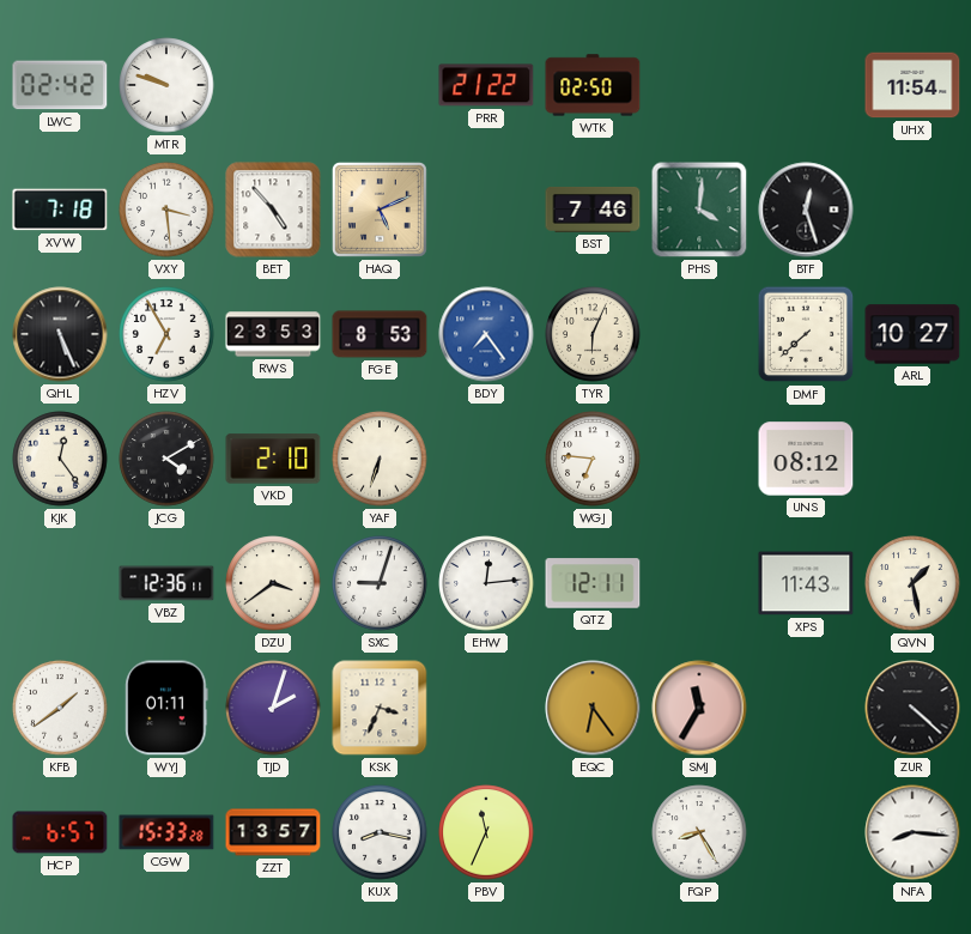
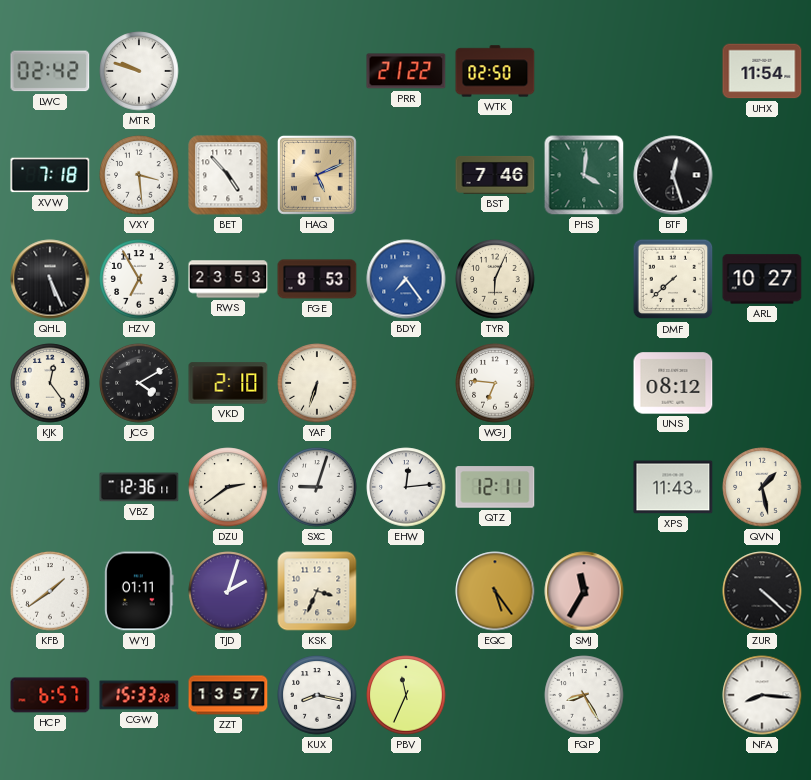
DZU: 3:39 -> 2:39 (228, 487)
EQC: 6:24 -> 5:24 (495, 591)
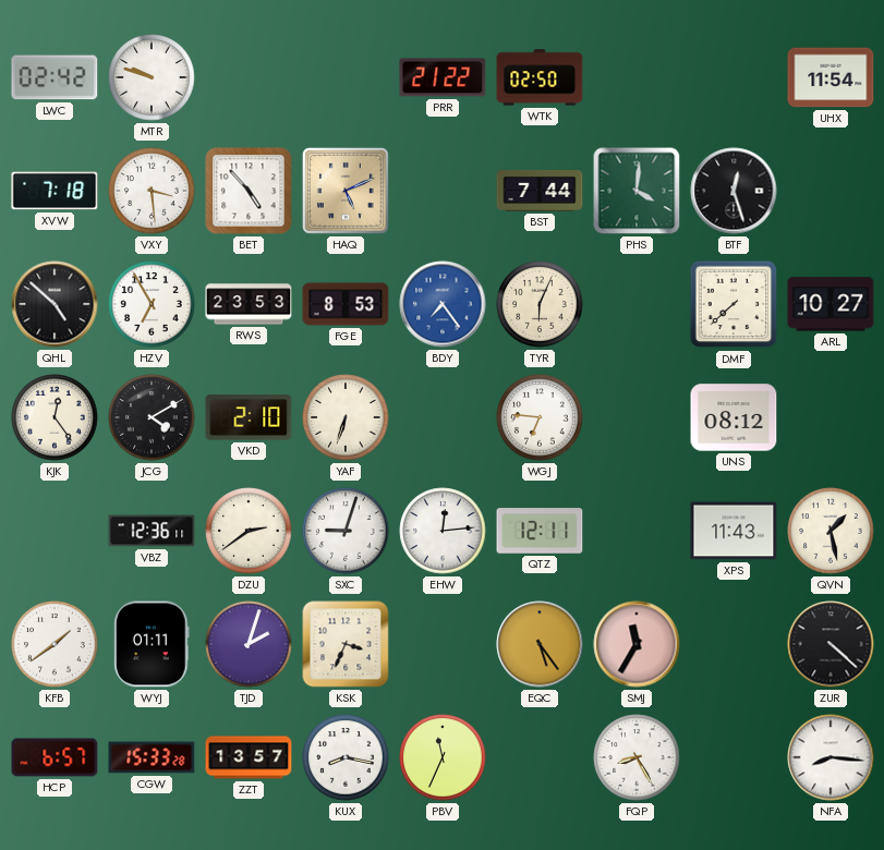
BST: 7:46 -> 7:44 (540, 191)
QHL: 5:26 -> 4:52 (55, 304)
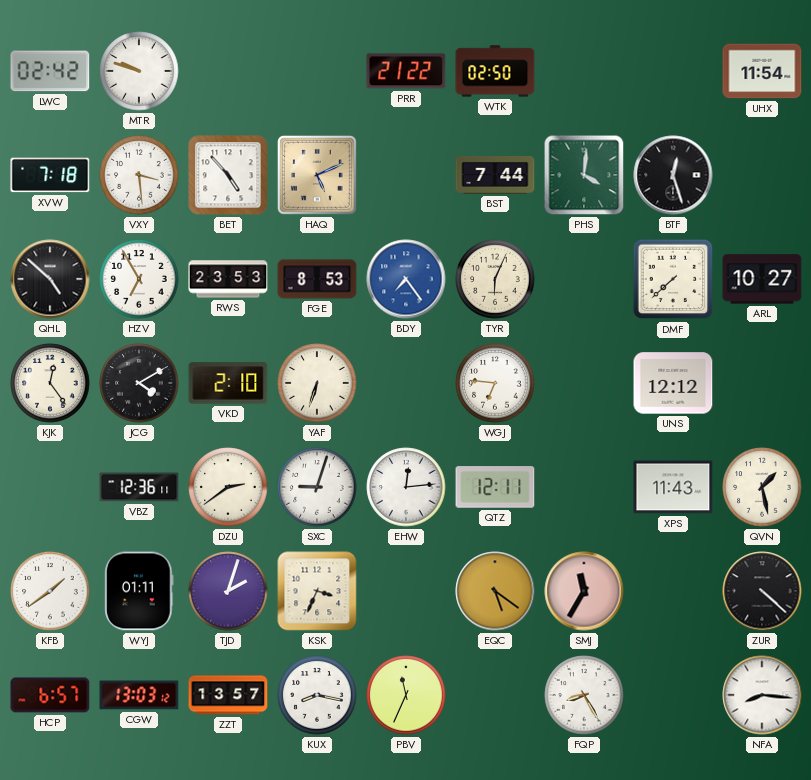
UNS: 08:12 -> 12:12 (673, 383)
EQC: 5:24 -> 5:21 (495, 591)
CGW: 15:33 -> 13:03 (139, 695)
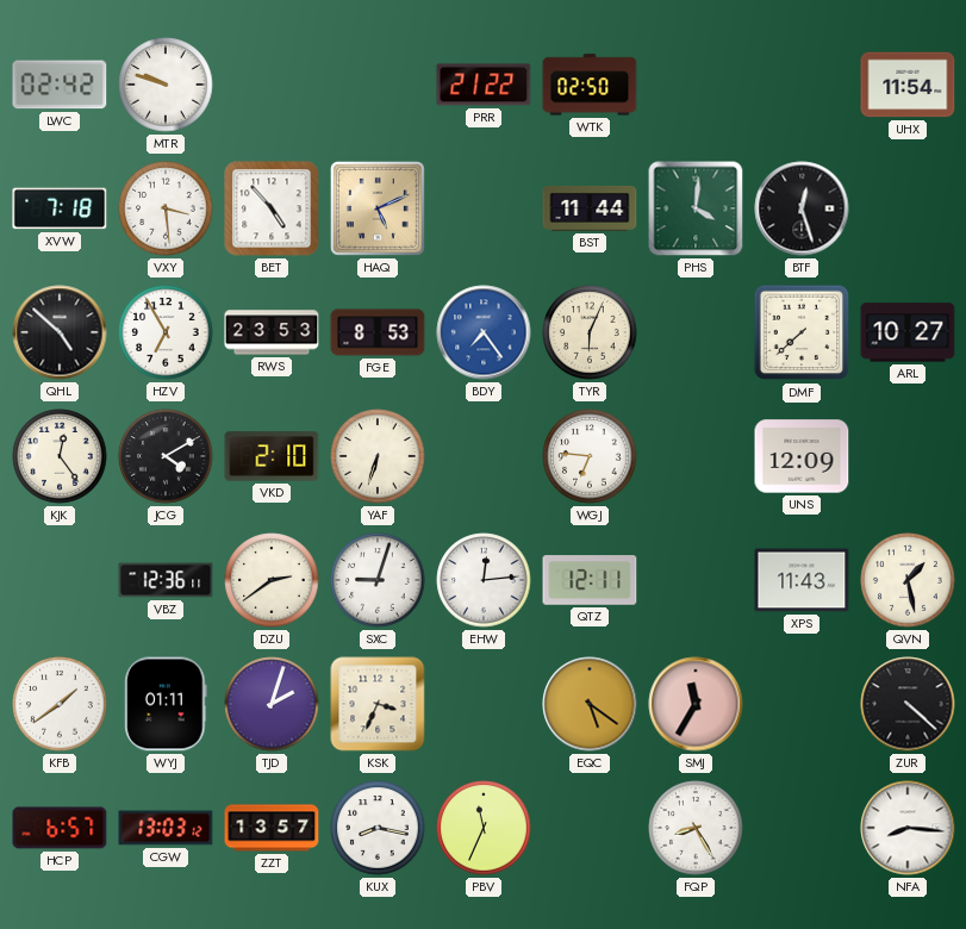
BST: 7:44 -> 11:44 (590, 208)
UNS: 12:12 -> 12:09 (802, 456)
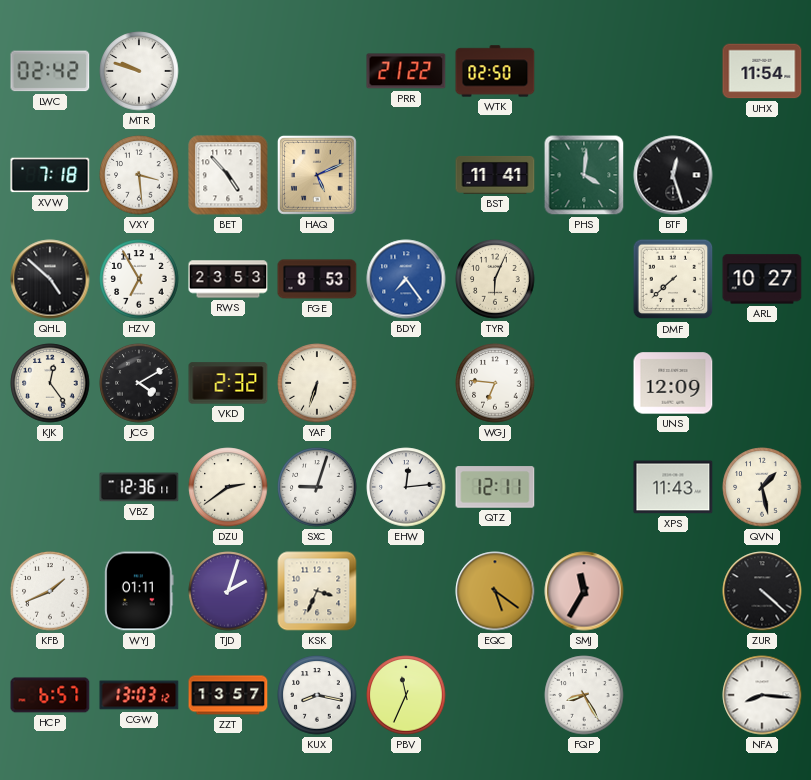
BST: 11:44 -> 11:41 (495, 175)
VKD: 2:10 -> 2:32 (228, 383)
KFB: 1:39 -> 1:41 (50, 591)
